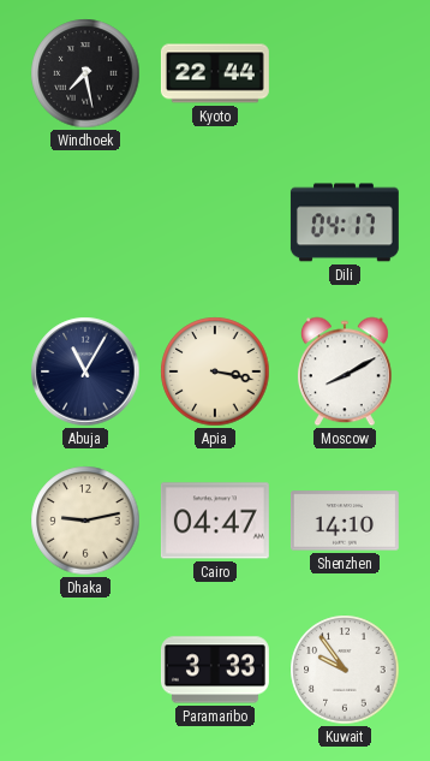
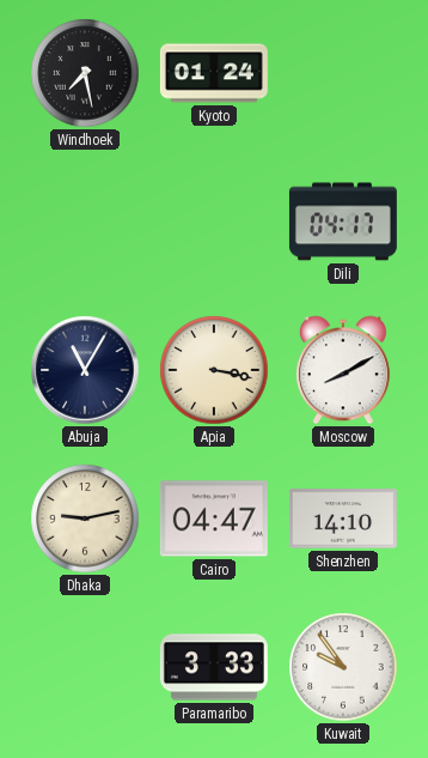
Kyoto: 22:44 -> 01:24 (214, 73)
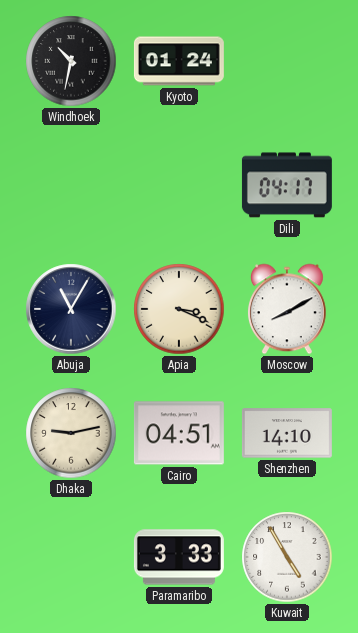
Windhoek: 7:28 -> 10:32 (71, 61)
Apia: 3:17 -> 3:19 (179, 309)
Cairo: 04:47 -> 04:51 (179, 433)
Kuwait: 9:54 -> 4:55 (287, 557)
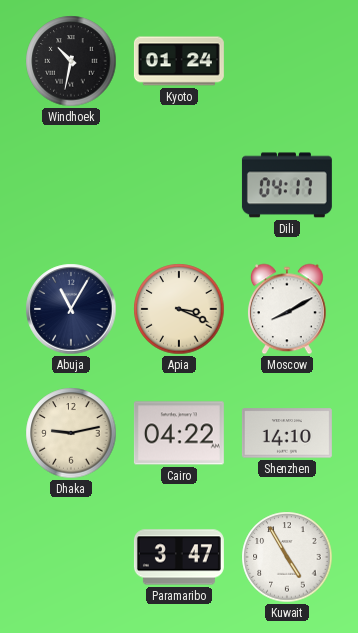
Cairo: 04:51 -> 04:22 (179, 433)
Paramaribo: 3:33 -> 3:47 (179, 557)
